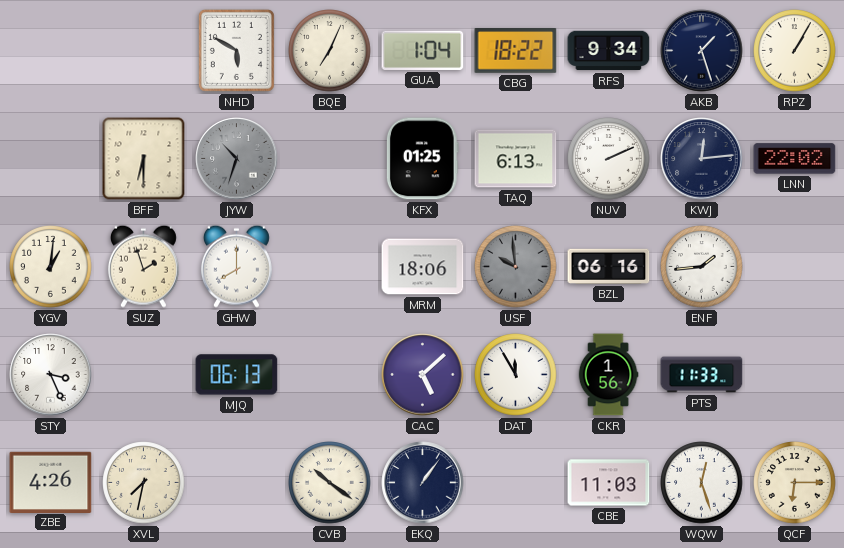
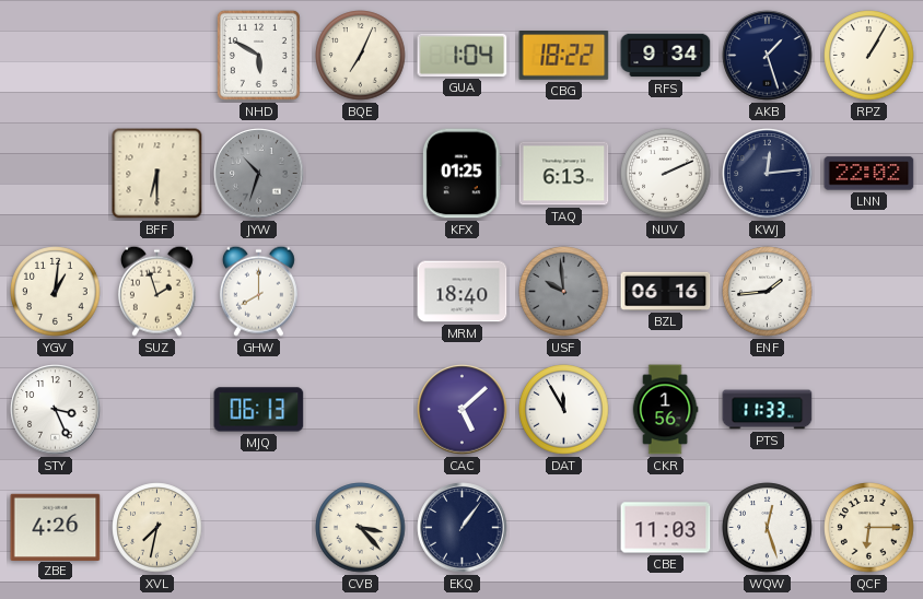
MRM: 18:06 -> 18:40 (463, 292)
CVB: 10:21 -> 3:23 (361, 528)
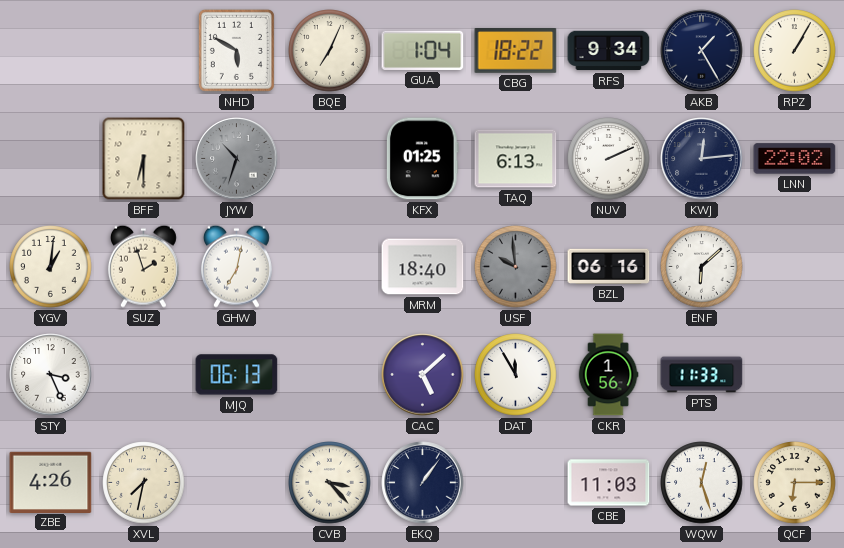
AKB: 1:27 -> 1:25 (702, 51)
GHW: 8:00 -> 7:02 (236, 266)
ENF: 1:44 -> 6:08 (702, 267)
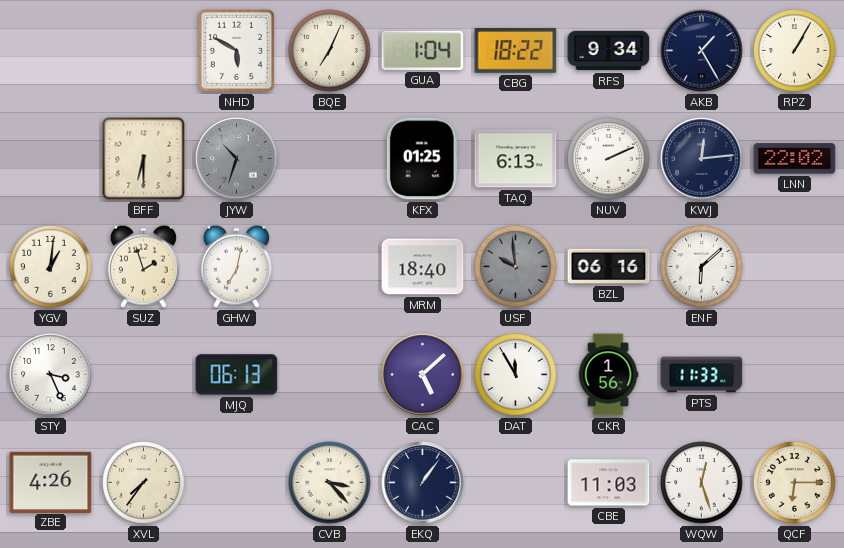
XVL: 7:32 -> 7:36 (144, 483)
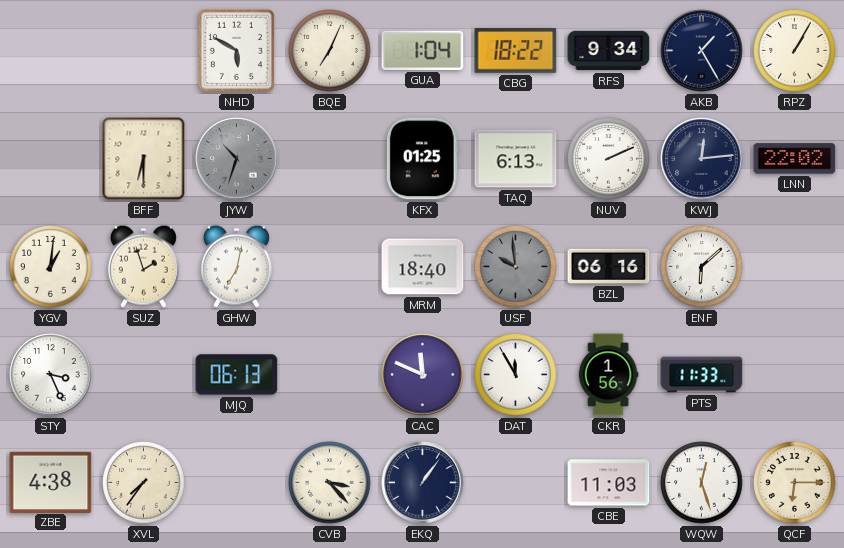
CAC: 5:08 -> 11:49 (423, 375)
ZBE: 4:26 -> 4:38 (51, 482)
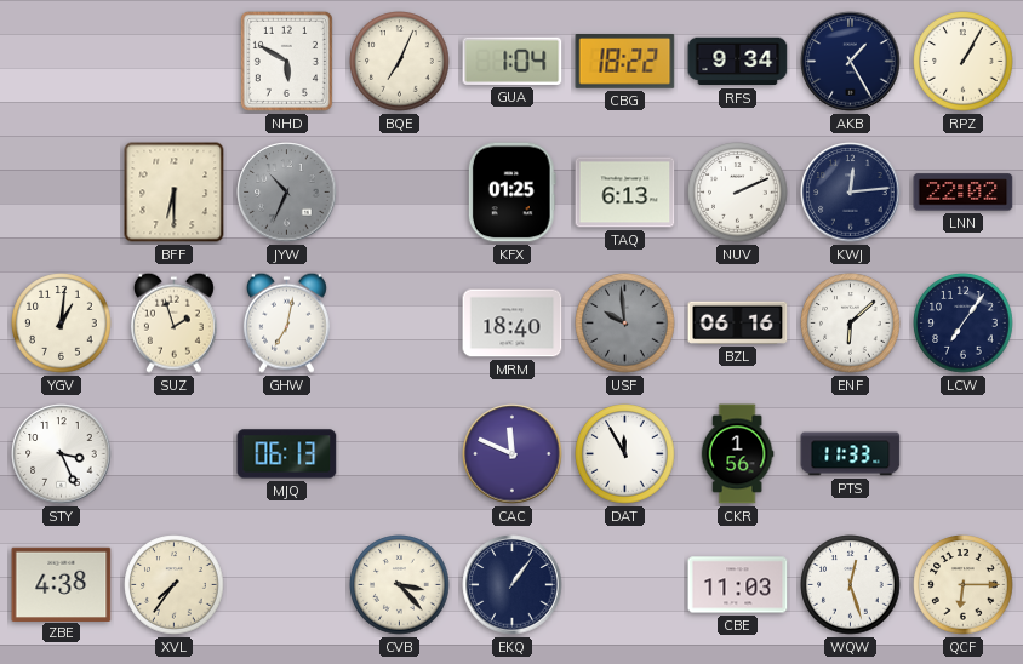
JYW: 10:33 -> 10:34 (287, 193)
LCW: none -> 7:06 (964, 324)
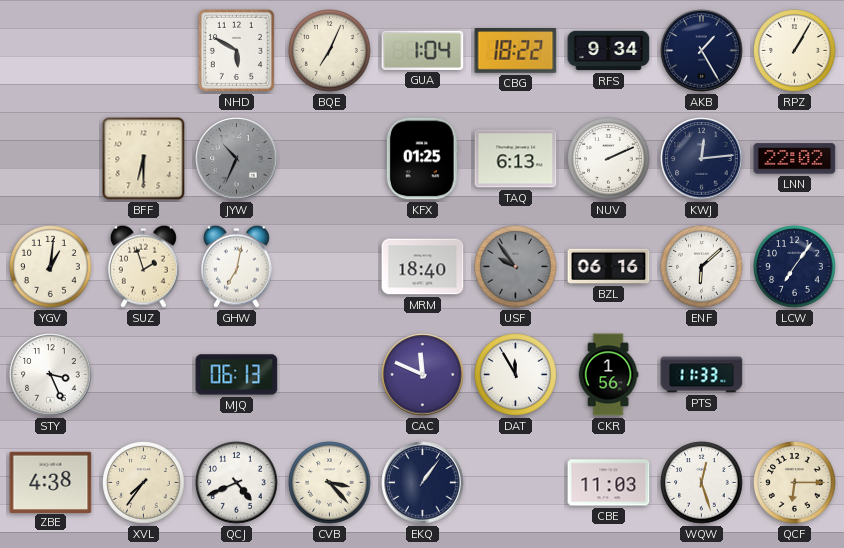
USF: 9:59 -> 9:54 (516, 267)
QCJ: none -> 4:41 (237, 483)
